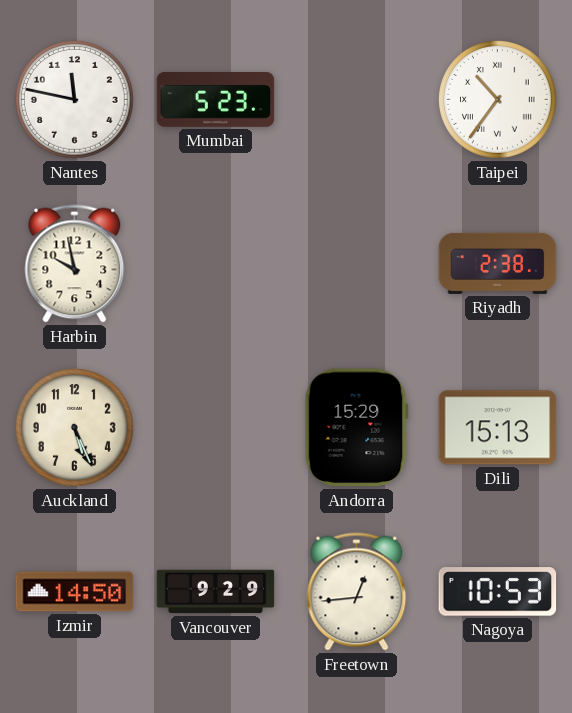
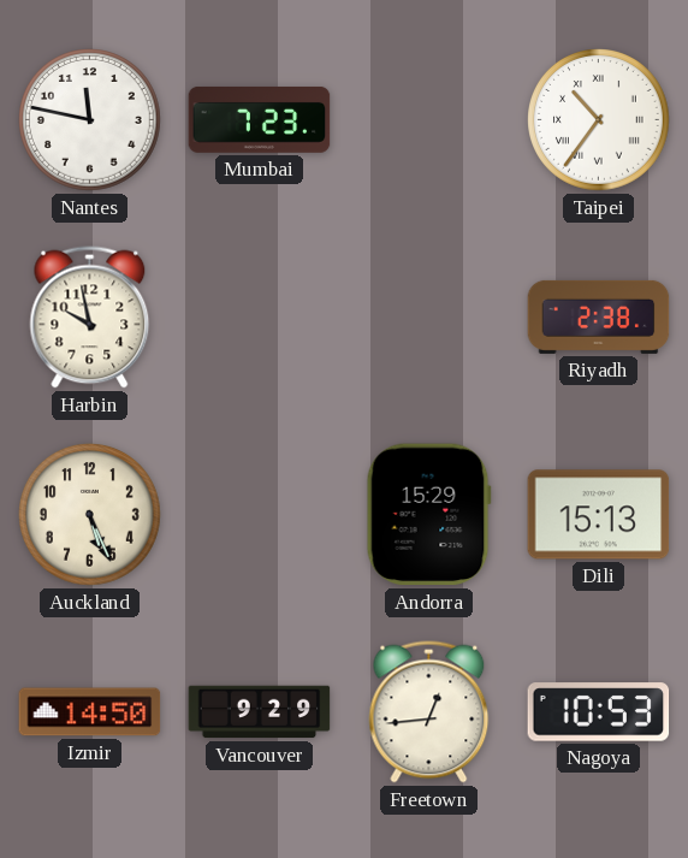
Mumbai: 5:23 -> 7:23 (260, 119)
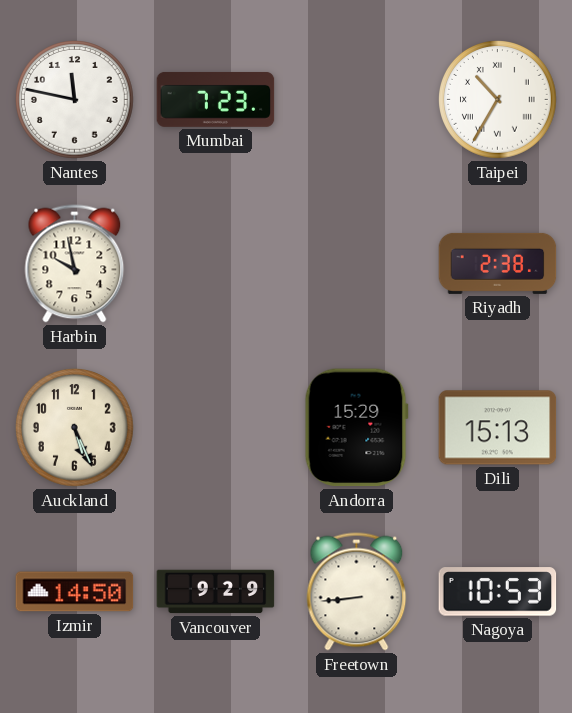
Taipei: 10:36 -> 10:35 (498, 100)
Freetown: 12:44 -> 8:44 (357, 592)
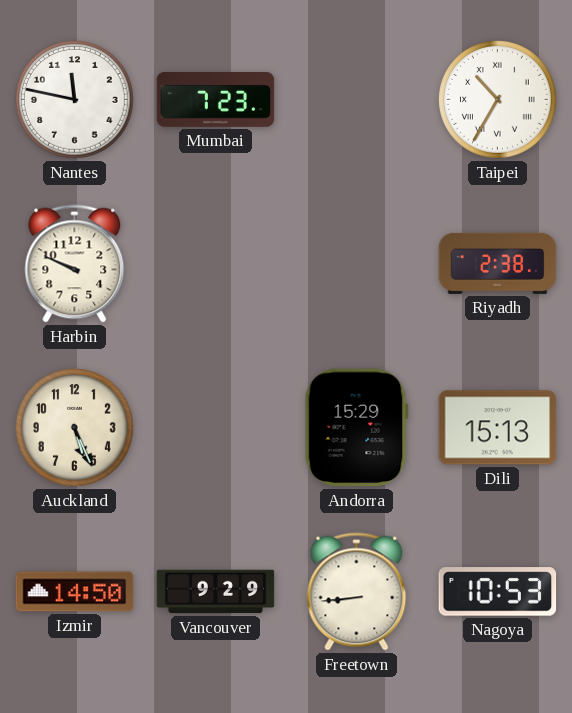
Harbin: 9:58 -> 9:49 (75, 264)
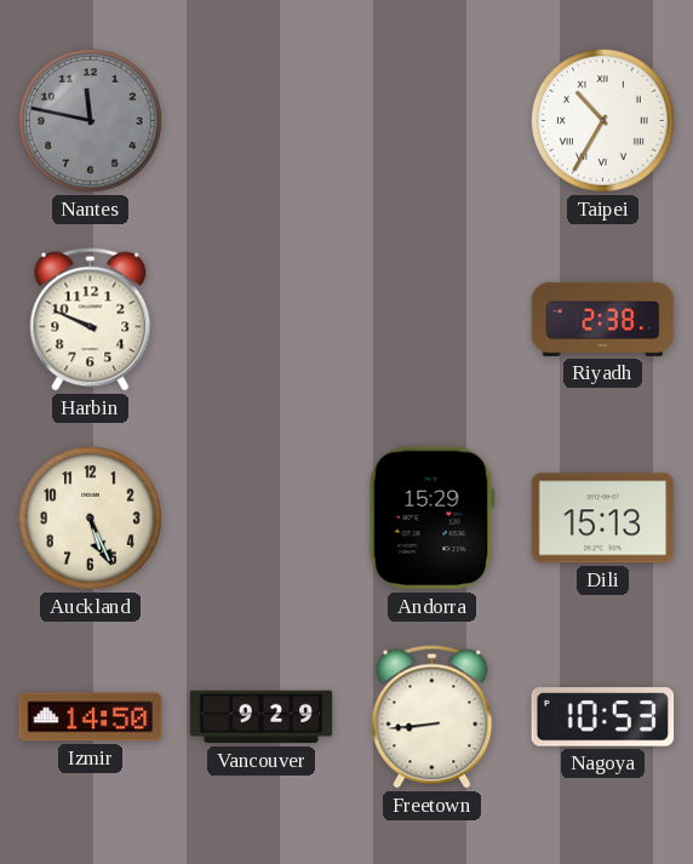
Nantes dial: white -> grey (91, 121)
Mumbai: 7:23 -> none (216, 99)
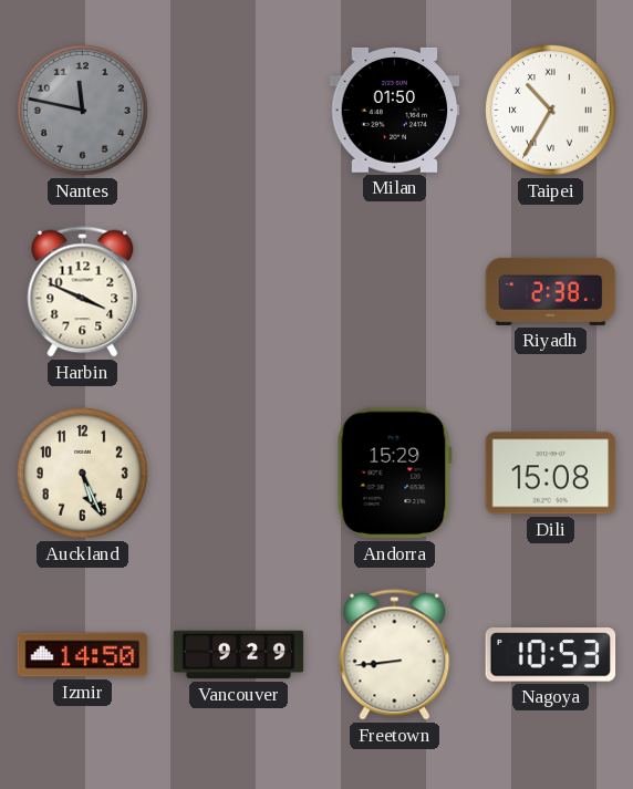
Milan: none -> 01:50 (395, 110)
Harbin: 9:49 -> 3:49 (83, 292)
Dili: 15:13 -> 15:08 (551, 474)
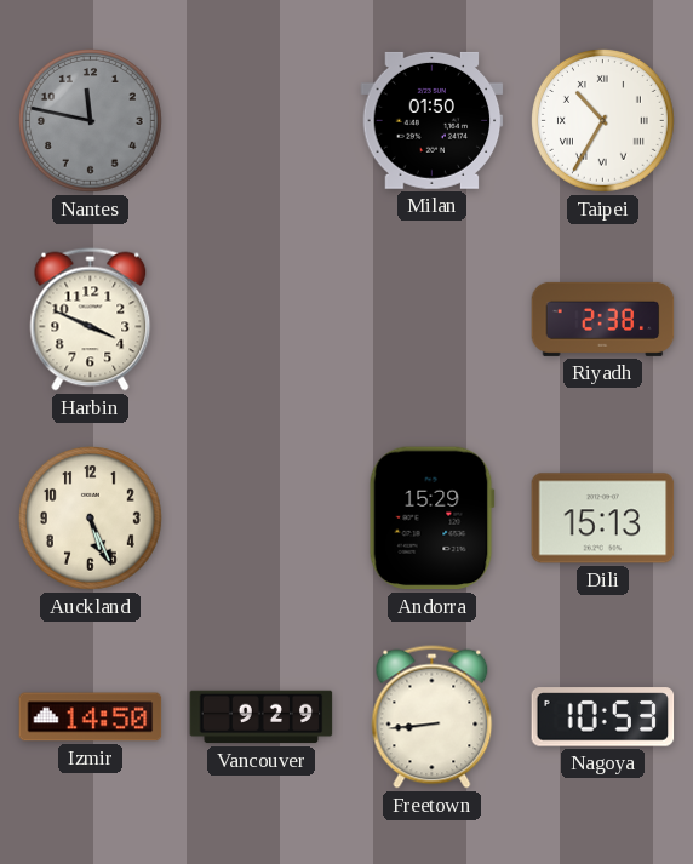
Dili: 15:08 -> 15:13 (603, 519)
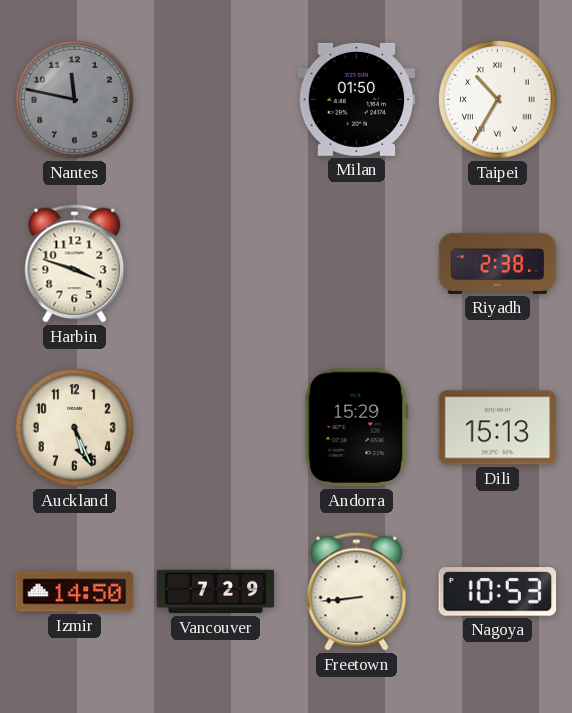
Harbin: 3:49 -> 3:48 (75, 264)
Vancouver: 9:29 -> 7:29 (216, 592)
